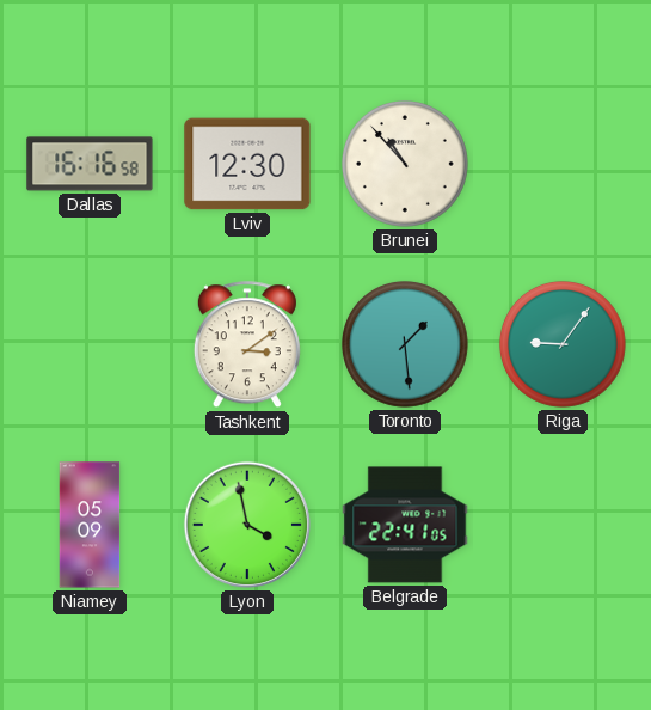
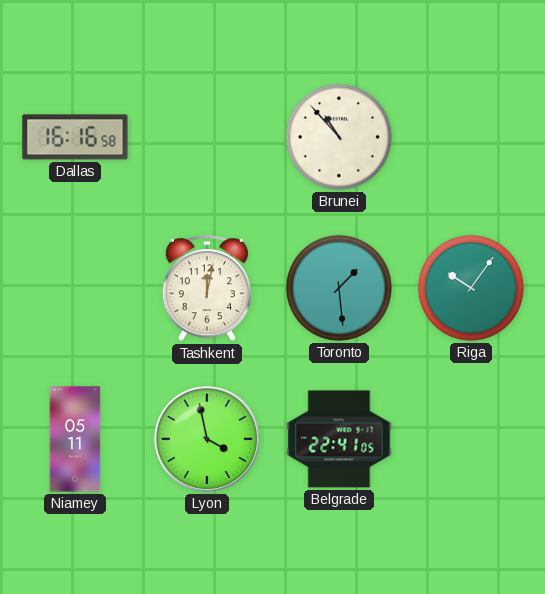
Lviv: 12:30 -> none (247, 164)
Tashkent: 3:09 -> 12:02 (207, 289)
Riga: 9:06 -> 10:06 (471, 288)
Niamey: 05:09 -> 05:11 (75, 439)
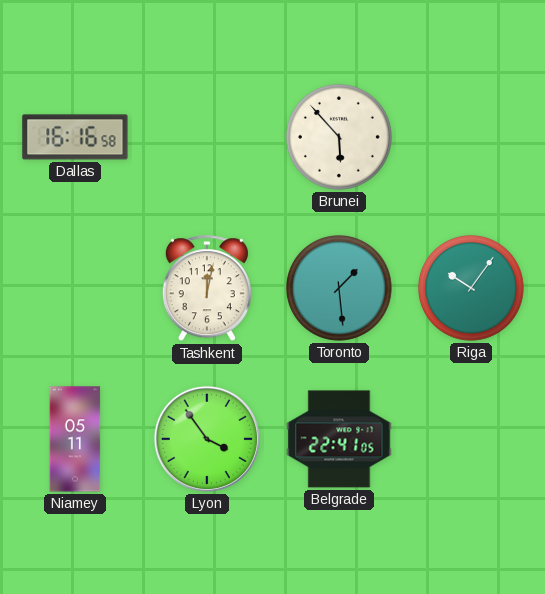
Brunei: 10:53 -> 5:53 (339, 137)
Lyon: 3:58 -> 3:54 (207, 439)
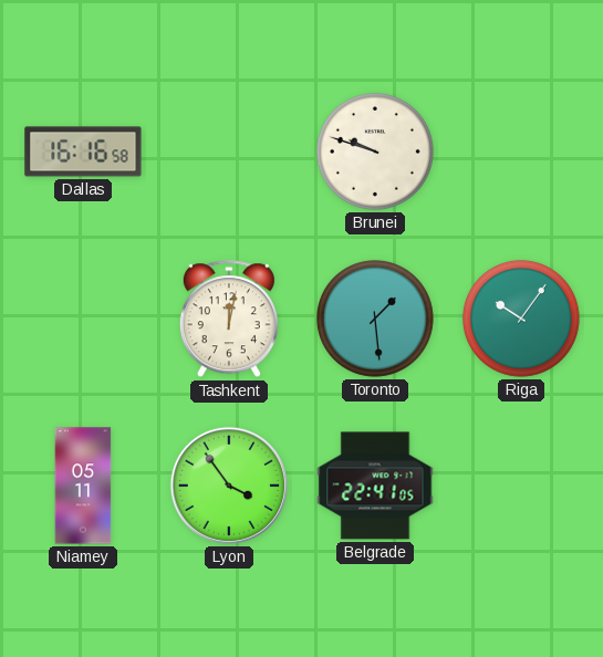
Brunei: 5:53 -> 9:48 (375, 152)
